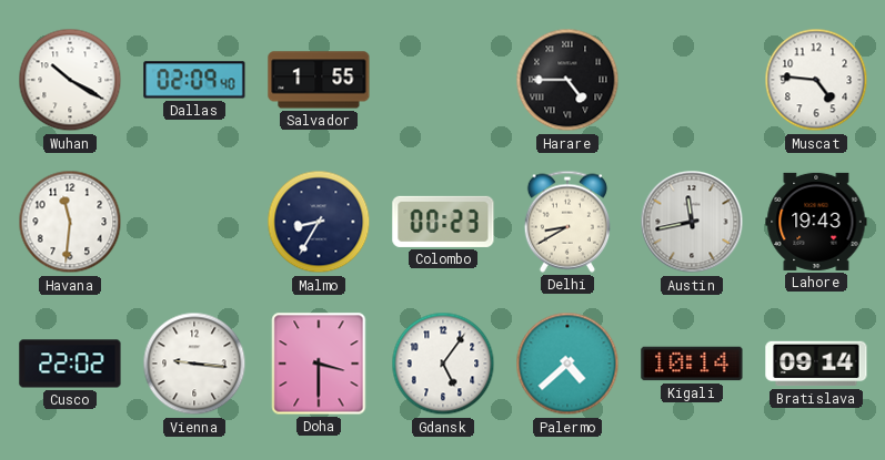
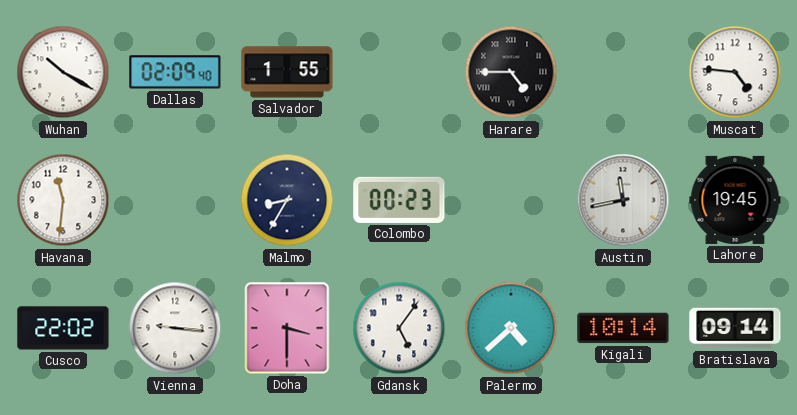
Delhi: 8:40 -> none (567, 222)
Lahore: 19:43 -> 19:45 (735, 200)
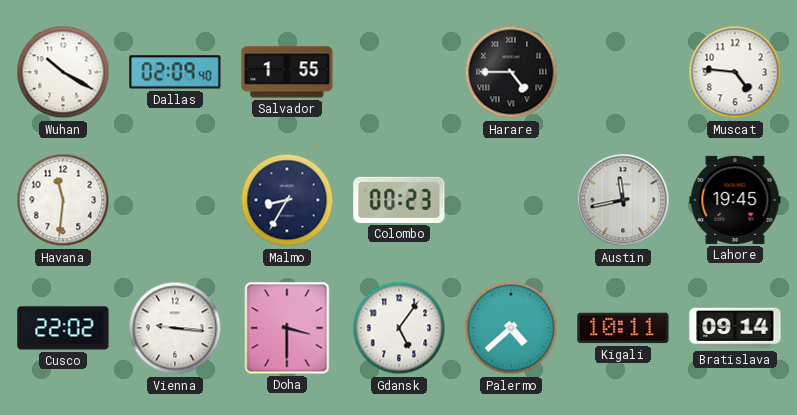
Kigali: 10:14 -> 10:11 (623, 328)
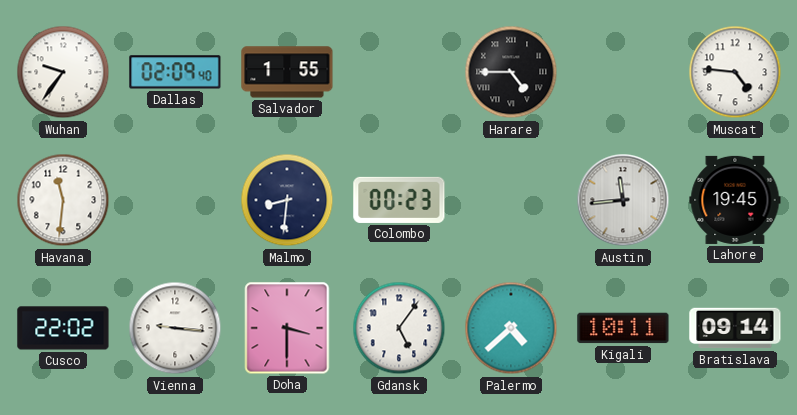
Wuhan: 10:20 -> 9:36 (63, 72)
Malmo: 8:35 -> 8:31 (287, 200)
Austin: 11:43 -> 11:44 (623, 200)
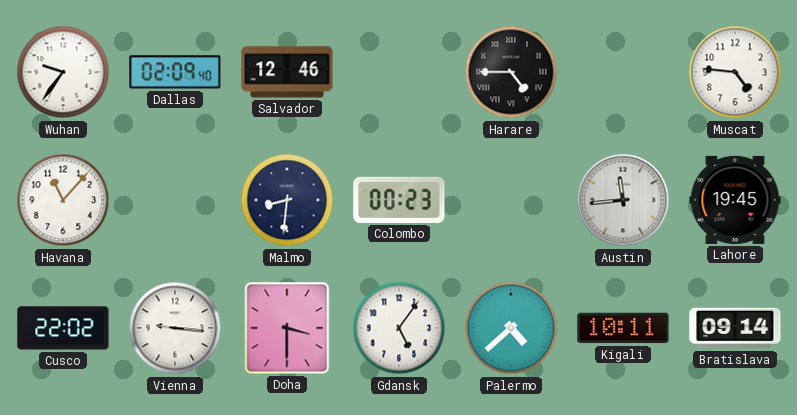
Salvador: 1:55 -> 12:46 (287, 72)
Havana: 11:31 -> 11:07 (63, 200)
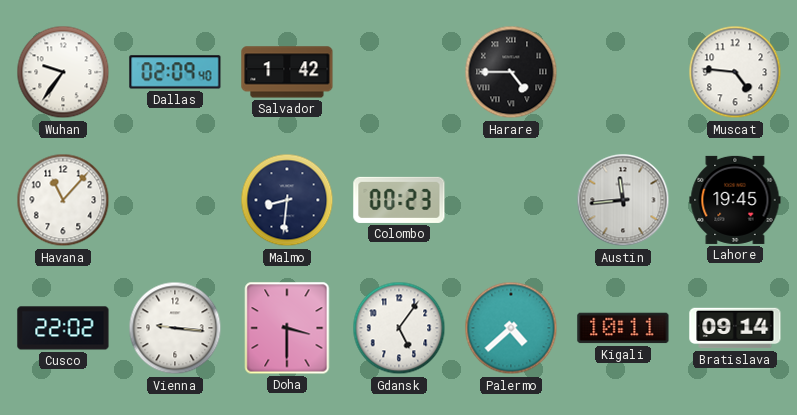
Salvador: 12:46 -> 1:42 (287, 72)
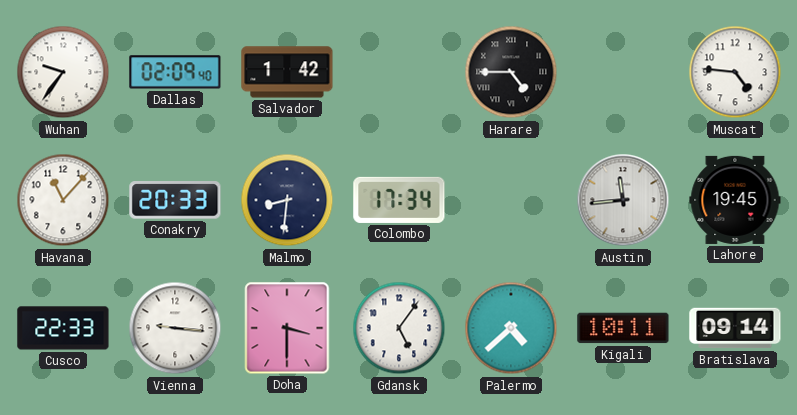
Conakry: none -> 20:33 (175, 200)
Colombo: 00:23 -> 17:34 (399, 200)
Cusco: 22:02 -> 22:33 (63, 328)
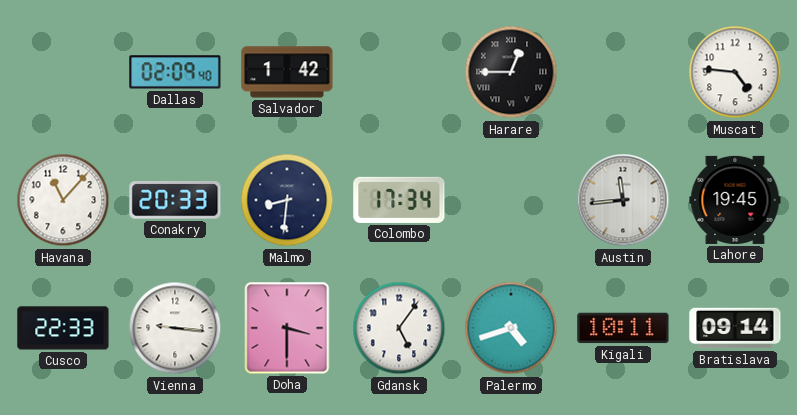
Wuhan: 9:36 -> none (63, 72)
Harare: 4:45 -> 12:45 (511, 72)
Palermo: 4:38 -> 4:42 (511, 328)
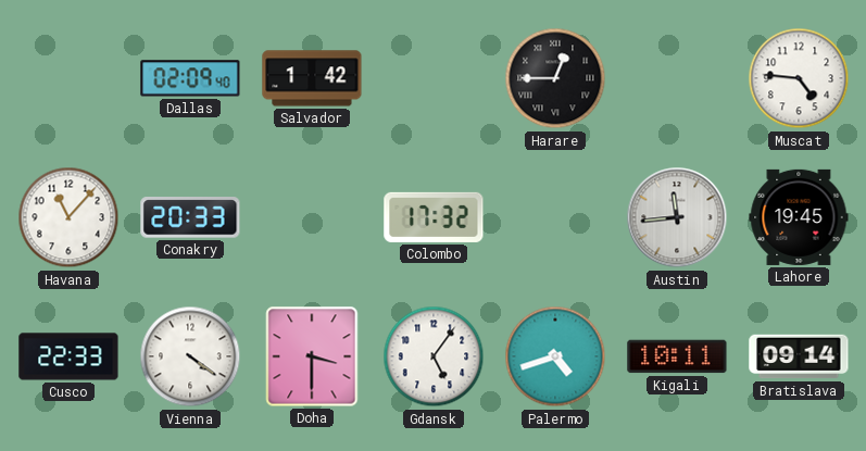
Malmo: 8:31 -> none (287, 200)
Colombo: 17:34 -> 17:32 (434, 217)
Vienna: 9:16 -> 4:21 (190, 356)
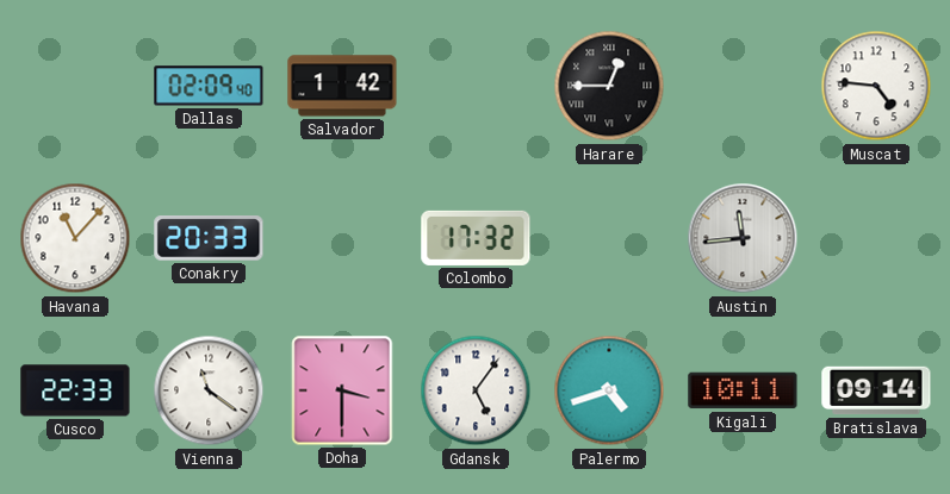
Lahore: 19:45 -> none (799, 217)
Vienna: 4:21 -> 11:21 (209, 390)
